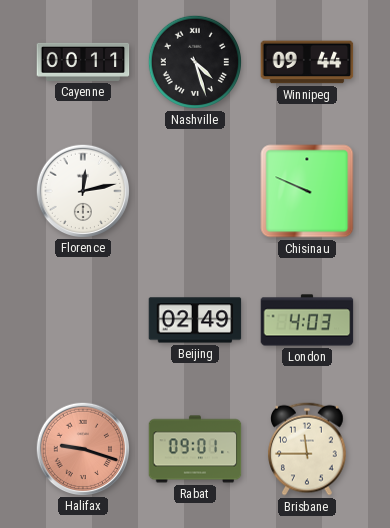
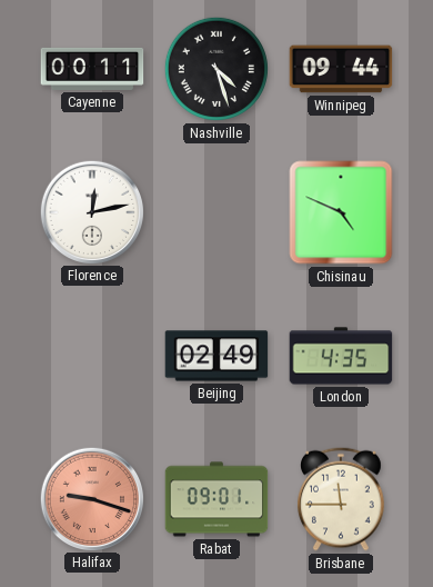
Chisinau: 9:49 -> 4:49 (341, 212)
London: 4:03 -> 4:35 (341, 356)
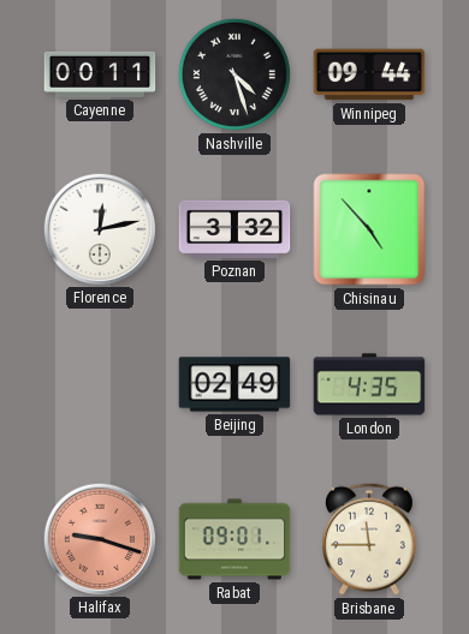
Poznan: none -> 3:32 (234, 229)
Chisinau: 4:49 -> 4:53 (369, 229)
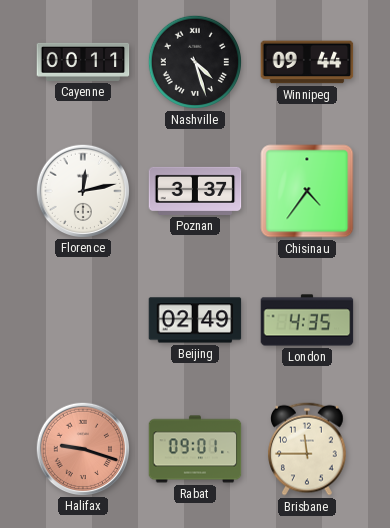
Poznan: 3:32 -> 3:37 (195, 191)
Chisinau: 4:53 -> 4:36 (307, 191)
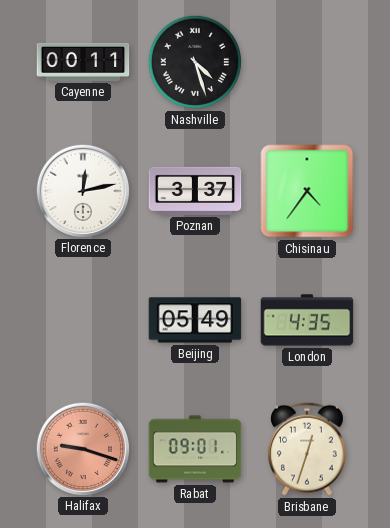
Winnipeg: 09:44 -> none (307, 62)
Beijing: 02:49 -> 05:49 (195, 320)
Brisbane: 11:45 -> 12:33 (308, 449)
